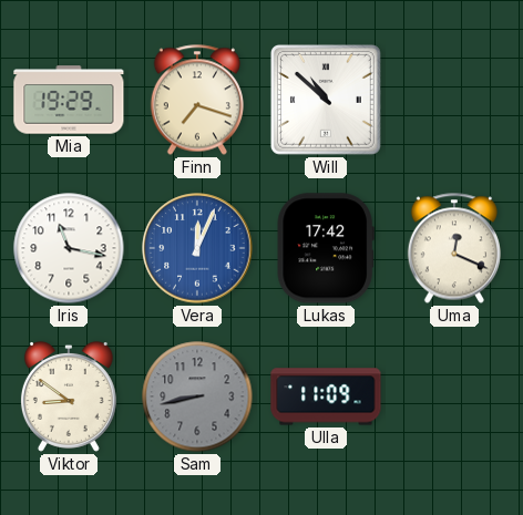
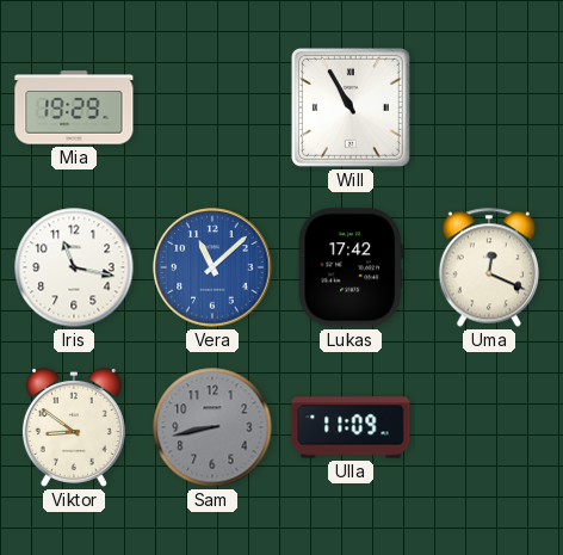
Finn: 7:18 -> none (197, 100)
Will: 10:52 -> 10:55 (351, 107)
Vera: 12:04 -> 11:08 (212, 267)
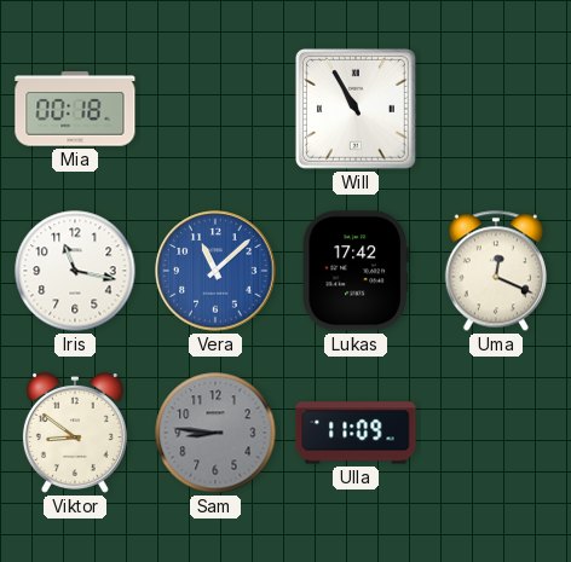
Mia: 19:29 -> 00:18 (75, 109)
Sam: 8:43 -> 8:46 (215, 433)
